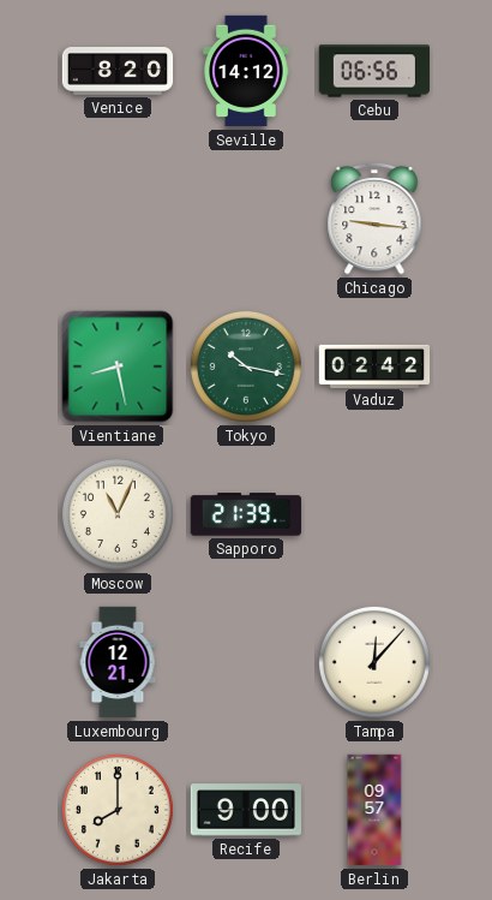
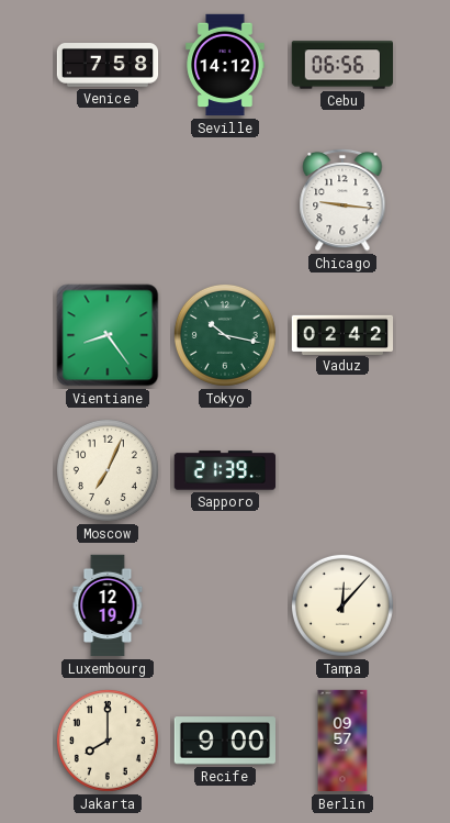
Venice: 8:20 -> 7:58 (108, 66)
Vientiane: 8:28 -> 8:24 (108, 335)
Moscow: 11:04 -> 7:04 (108, 470)
Luxembourg: 12:21 -> 12:19 (108, 605)
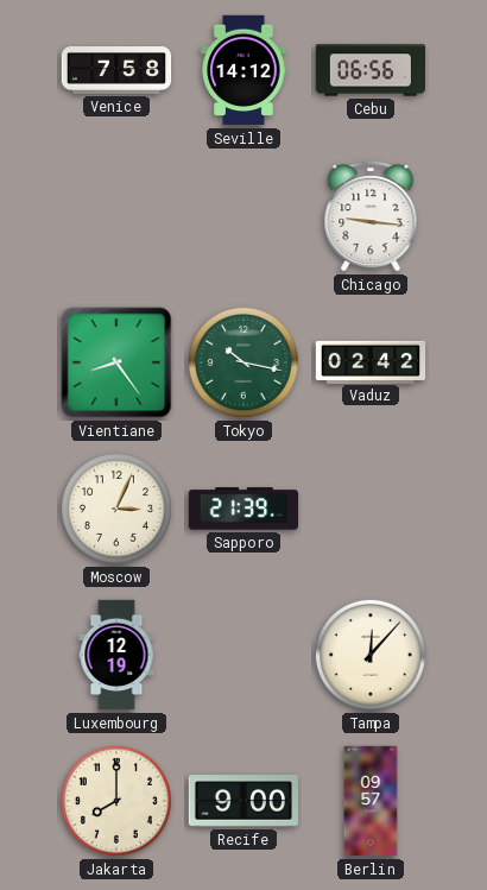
Moscow: 7:04 -> 3:04 (116, 509)
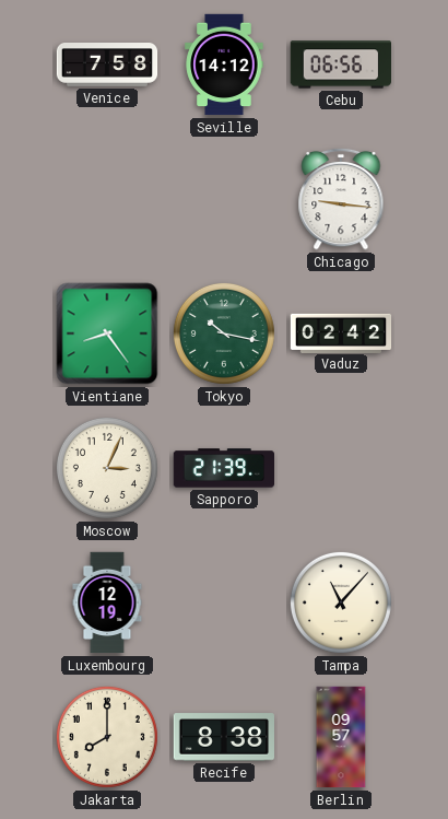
Tampa: 12:07 -> 11:07 (341, 602)
Recife: 9:00 -> 8:38 (223, 737)
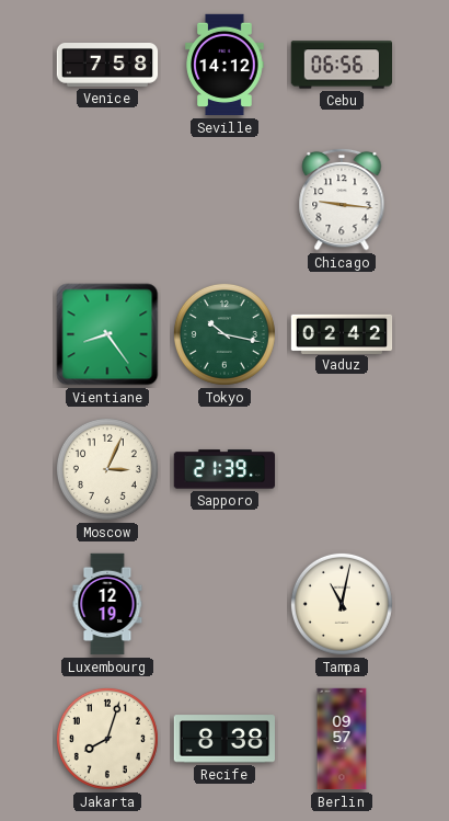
Tampa: 11:07 -> 11:02 (342, 604)
Jakarta: 8:00 -> 8:03 (107, 739)
